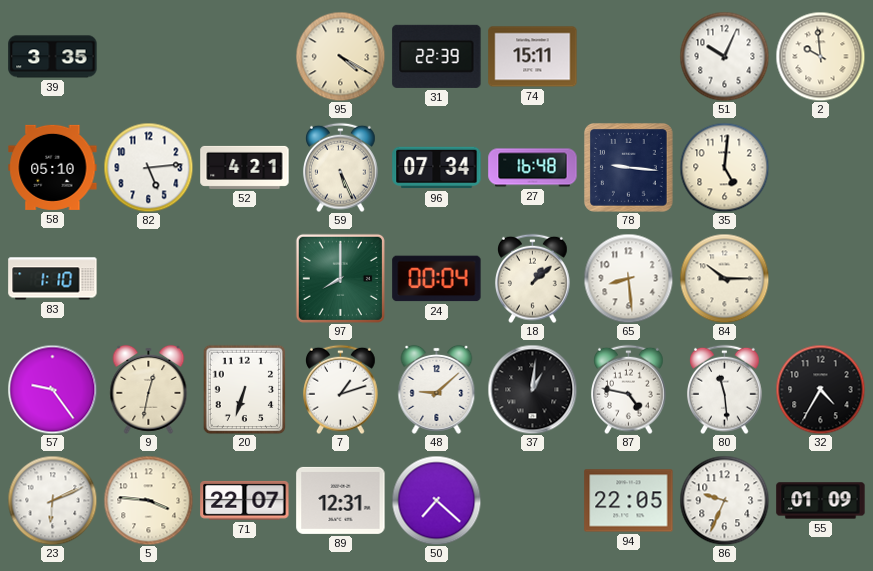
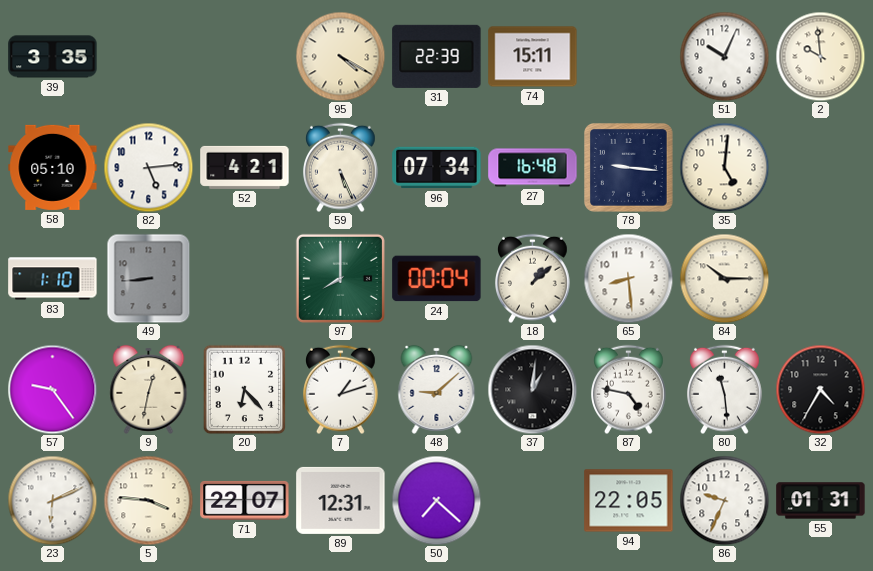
49: none -> 8:44 (149, 278)
20: 6:33 -> 6:23 (245, 389)
55: 01:09 -> 01:31 (821, 501)
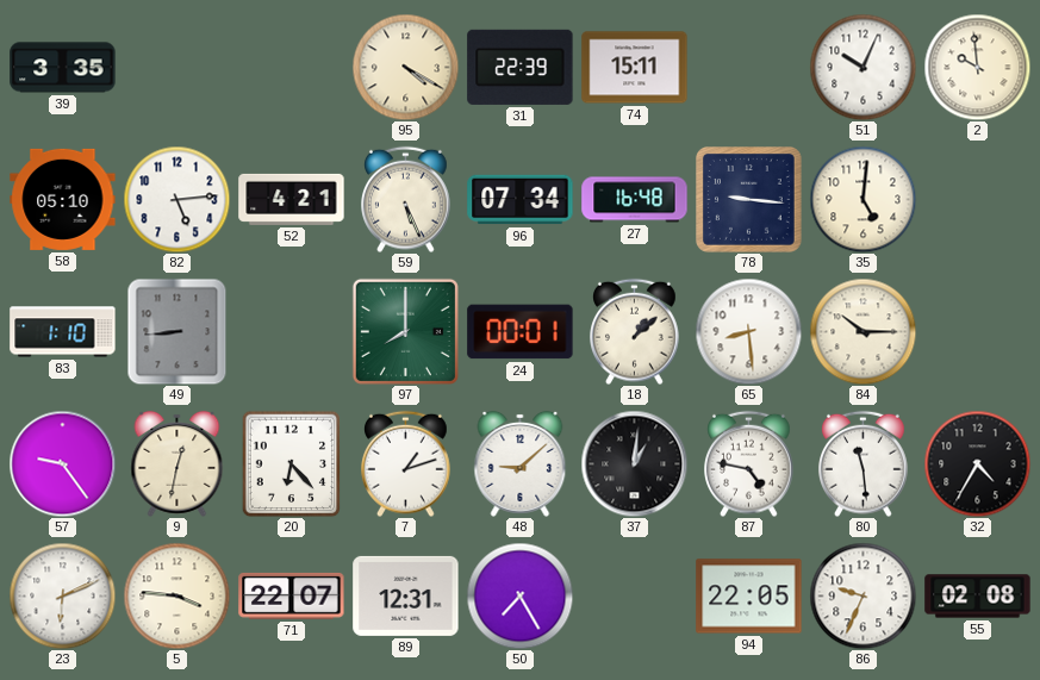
24: 00:04 -> 00:01 (521, 332)
50: 7:22 -> 7:25 (519, 595)
55: 01:31 -> 02:08 (978, 597)
